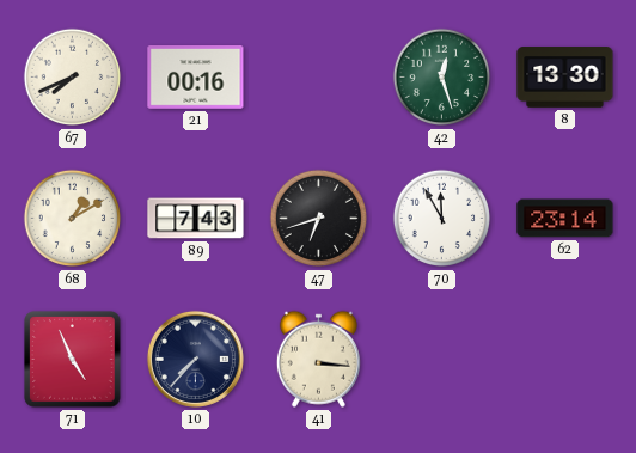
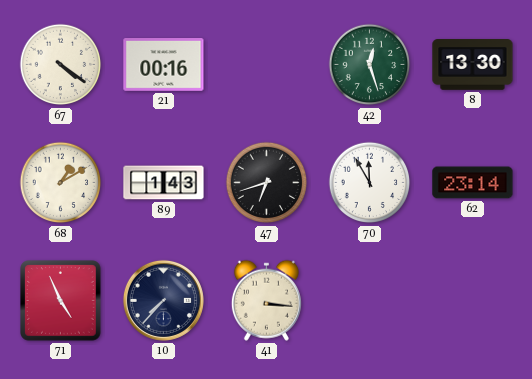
67: 7:41 -> 4:21 (61, 65)
89: 7:43 -> 1:43 (164, 183)
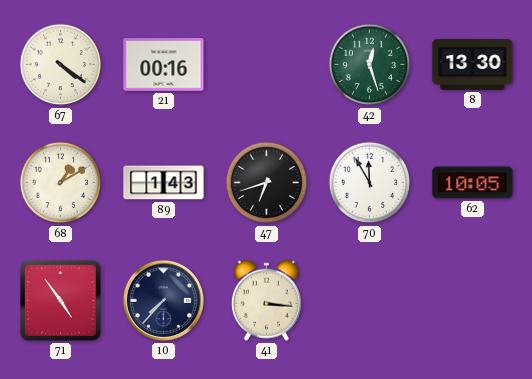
62: 23:14 -> 10:05 (473, 183)
71: 4:56 -> 4:54 (61, 301)
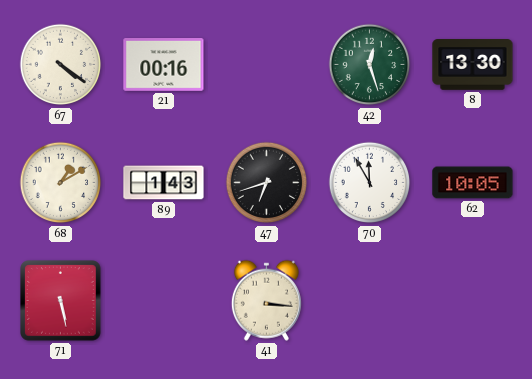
71: 4:54 -> 5:28 (61, 301)
10: 7:37 -> none (163, 300)
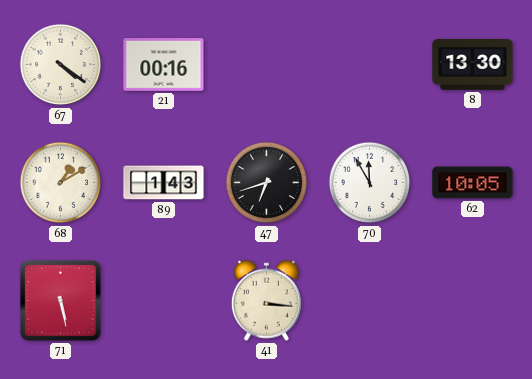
42: 12:27 -> none (370, 65)
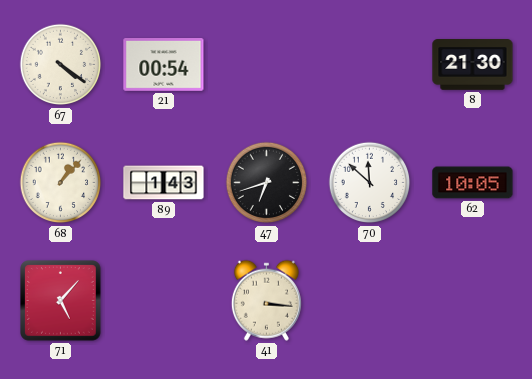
21: 00:16 -> 00:54 (164, 65)
8: 13:30 -> 21:30 (473, 65)
68: 1:10 -> 1:07 (61, 183)
70: 11:55 -> 11:52 (370, 183)
71: 5:28 -> 5:07 (61, 301)
